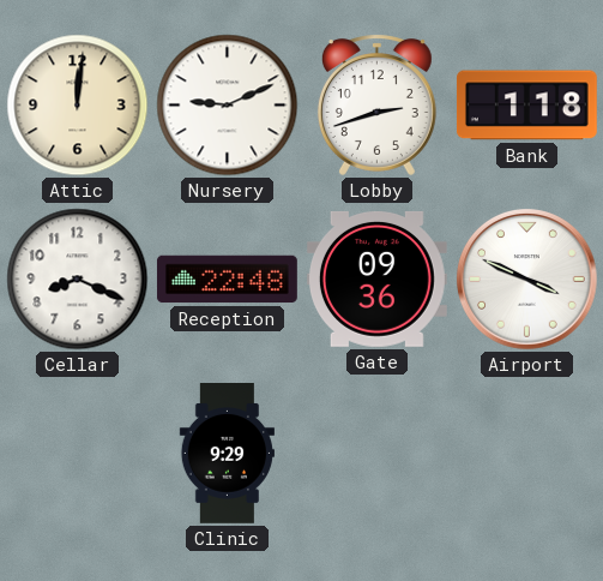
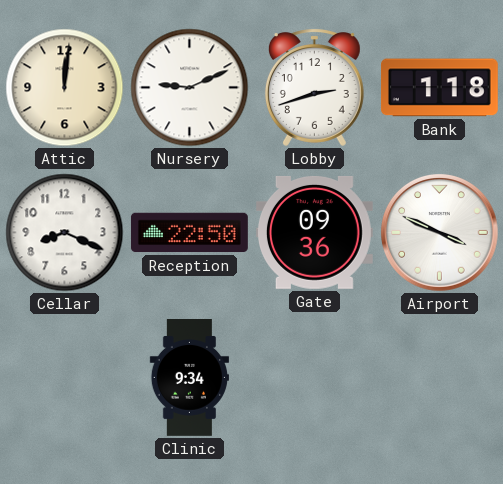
Reception: 22:48 -> 22:50 (190, 233)
Clinic: 9:29 -> 9:34 (189, 378)
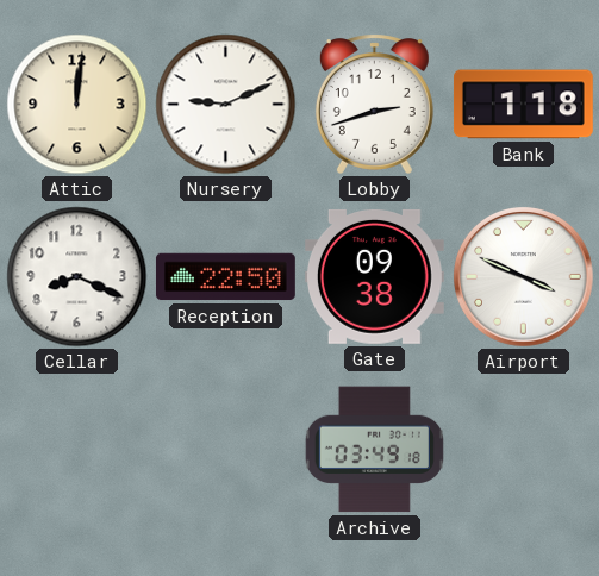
Gate: 09:36 -> 09:38 (374, 276)
Clinic: 9:34 -> none (189, 378)
Archive: none -> 03:49 (374, 450)
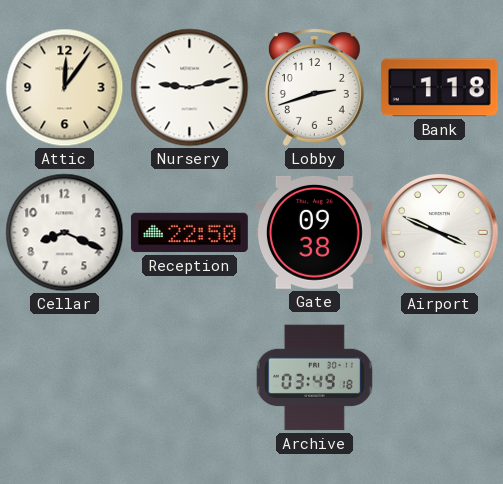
Attic: 12:01 -> 12:06 (65, 88)
Nursery: 9:11 -> 9:13 (190, 88)
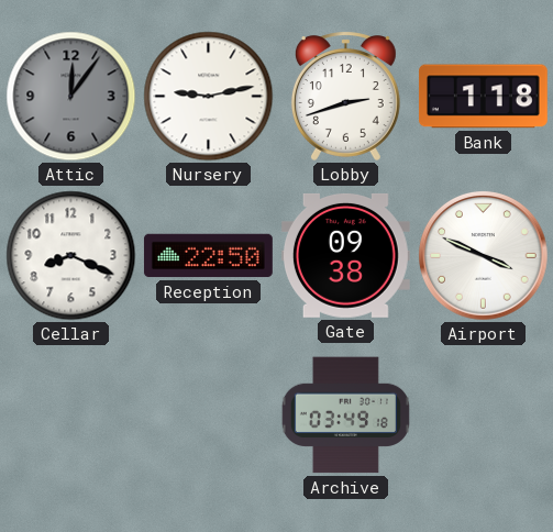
Attic dial: cream -> grey (71, 97)
